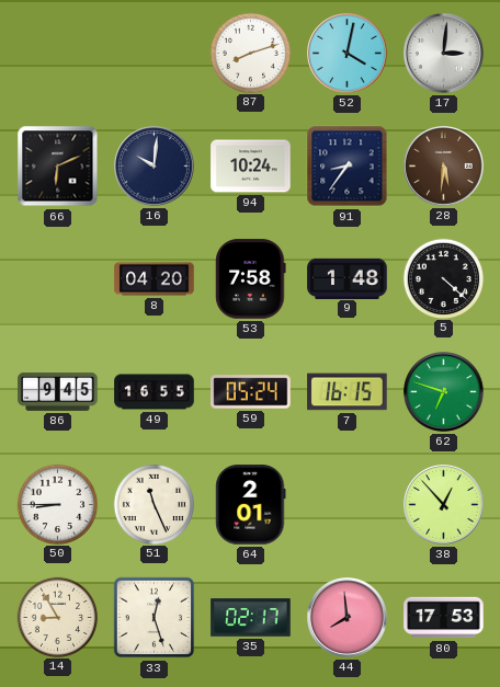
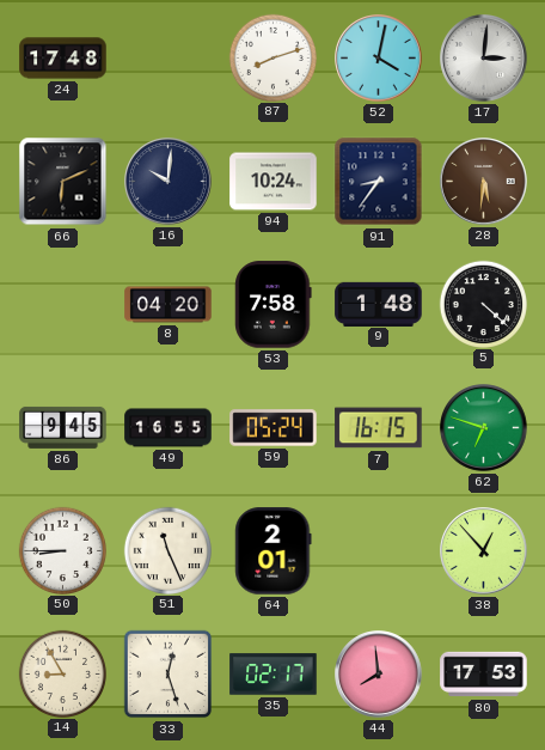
24: none -> 17:48 (63, 59)
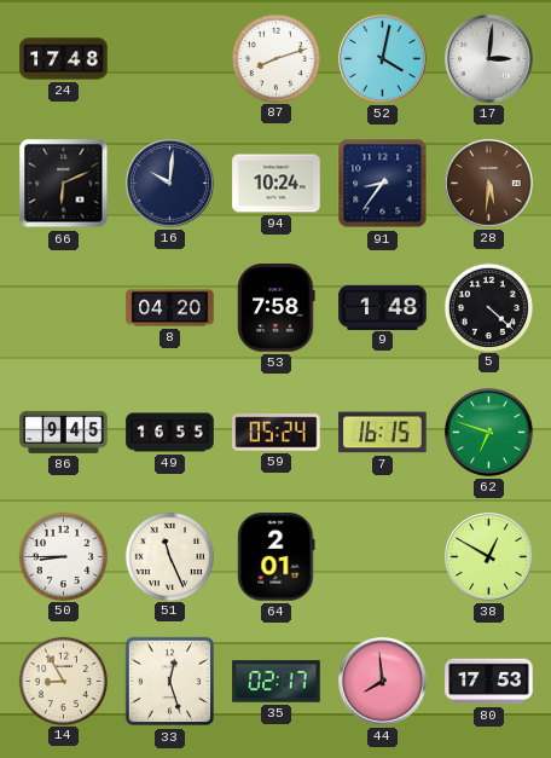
38: 12:53 -> 12:50 (489, 557)
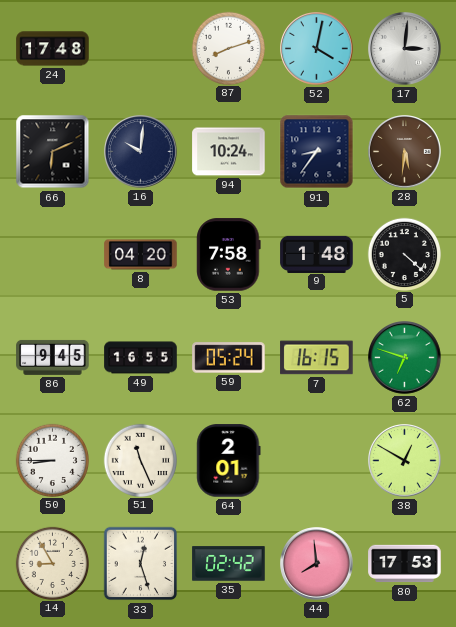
35: 02:17 -> 02:42 (229, 564)
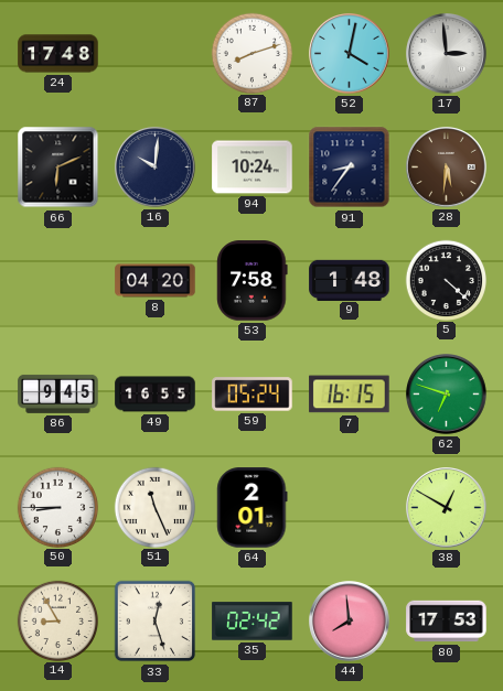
17: 3:01 -> 2:59 (447, 54)
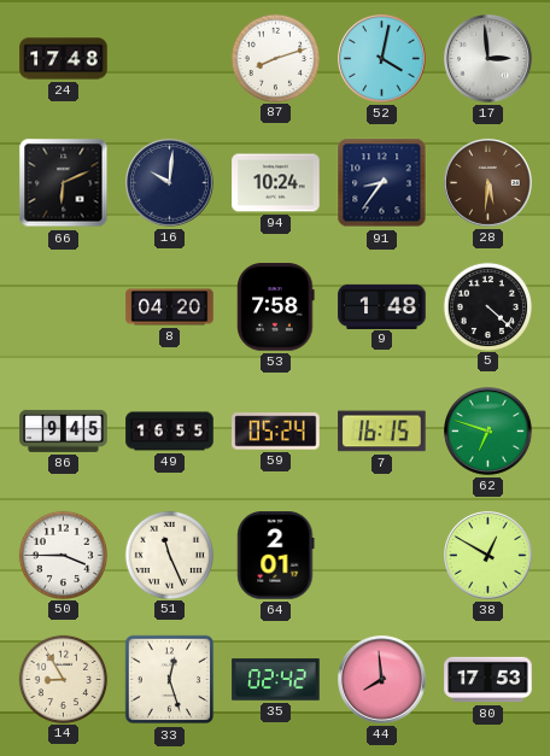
50: 8:45 -> 3:45 (63, 555)
